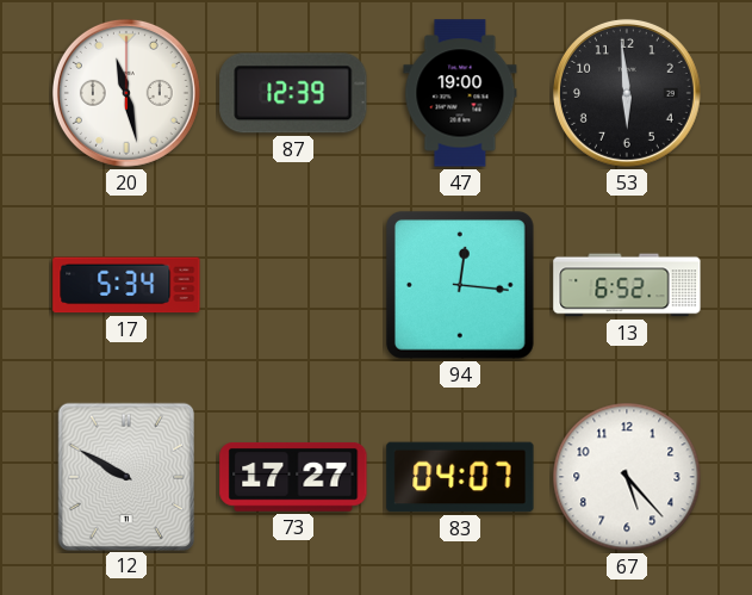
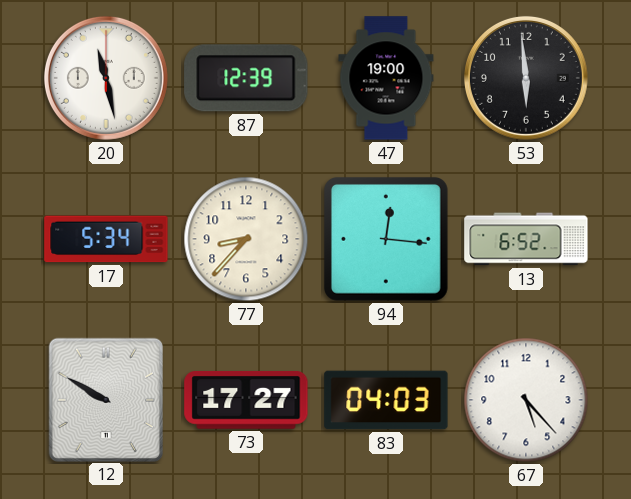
77: none -> 8:37 (246, 239)
83: 04:07 -> 04:03 (386, 400)
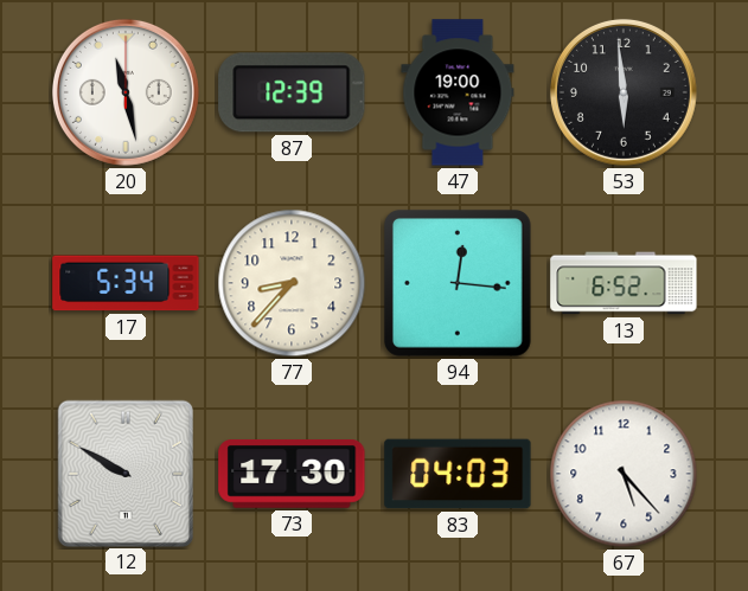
73: 17:27 -> 17:30 (292, 475)
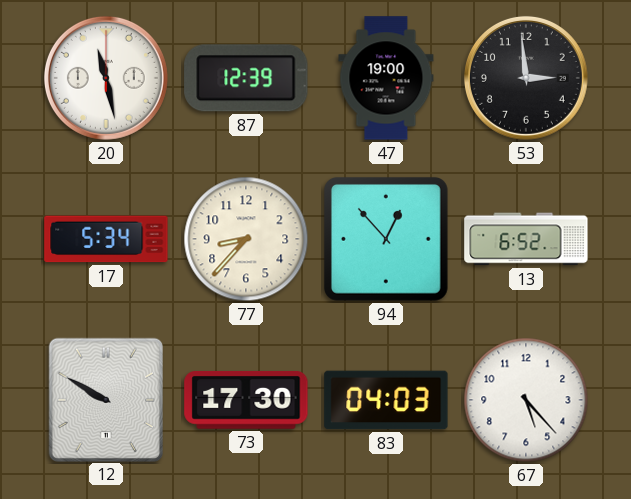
53: 5:59 -> 2:59 (526, 78)
94: 12:16 -> 12:53 (386, 239)
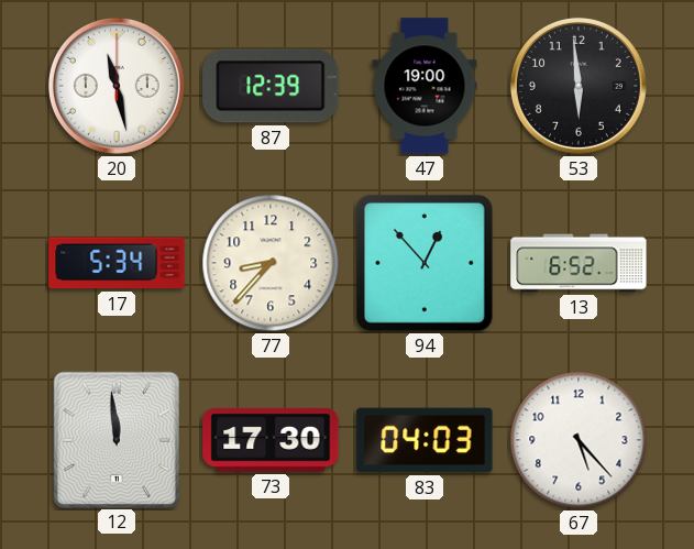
53: 2:59 -> 5:59 (579, 86)
12: 9:50 -> 11:59 (117, 439)
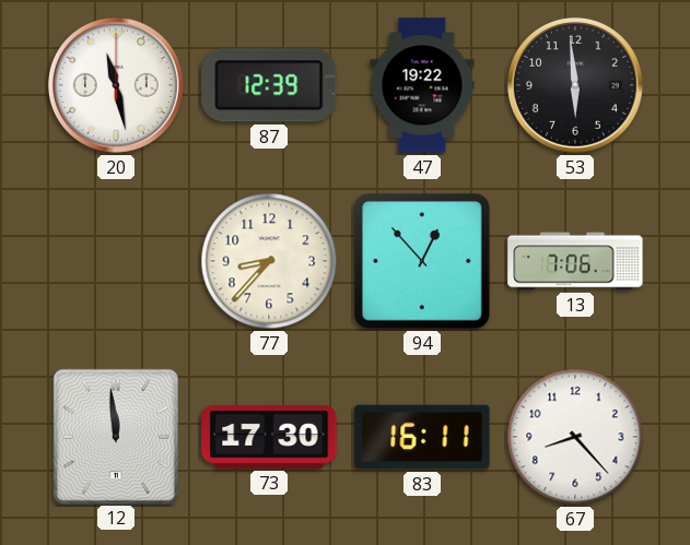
47: 19:00 -> 19:22 (422, 85)
17: 5:34 -> none (117, 263)
13: 6:52 -> 7:06 (575, 261)
83: 04:03 -> 16:11 (422, 437)
67: 5:23 -> 8:23 (575, 437)
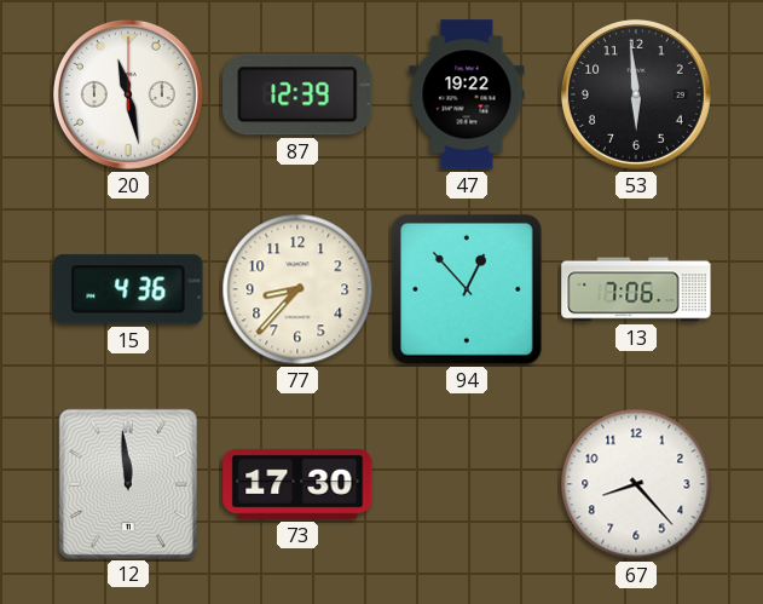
15: none -> 4:36 (128, 289)
83: 16:11 -> none (422, 437)
